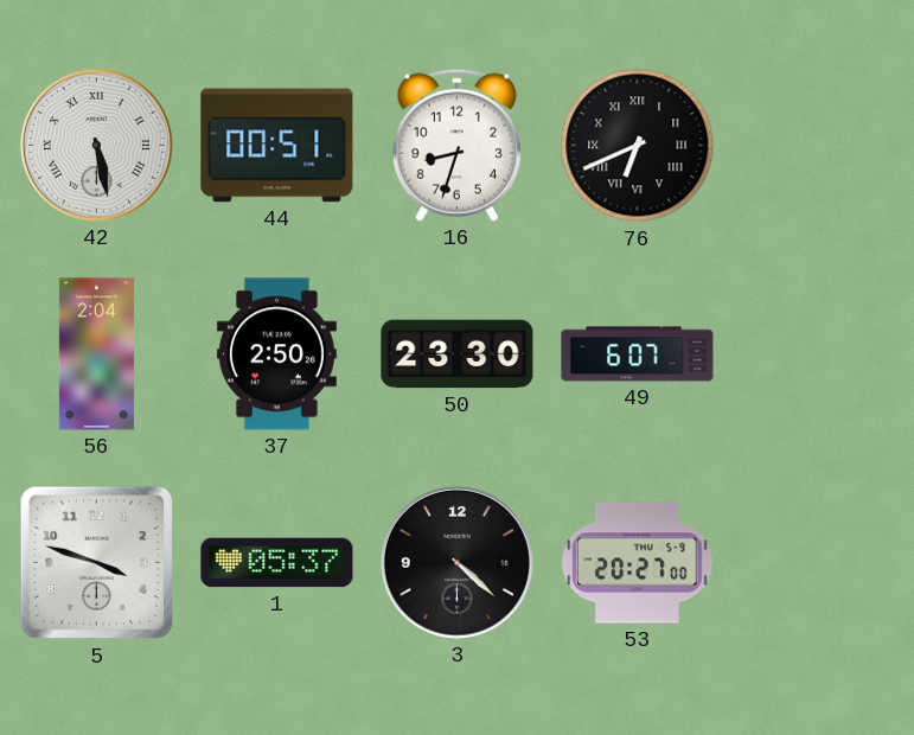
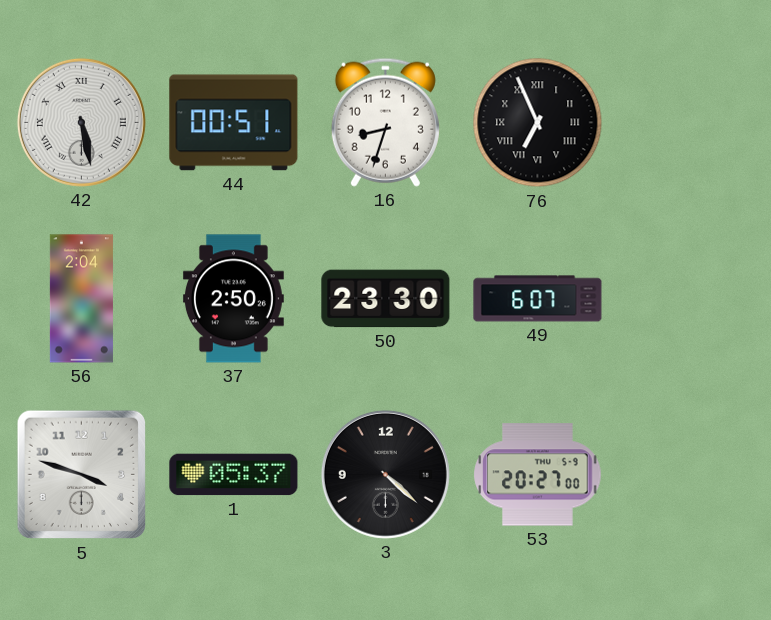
76: 6:41 -> 6:56 (538, 123)
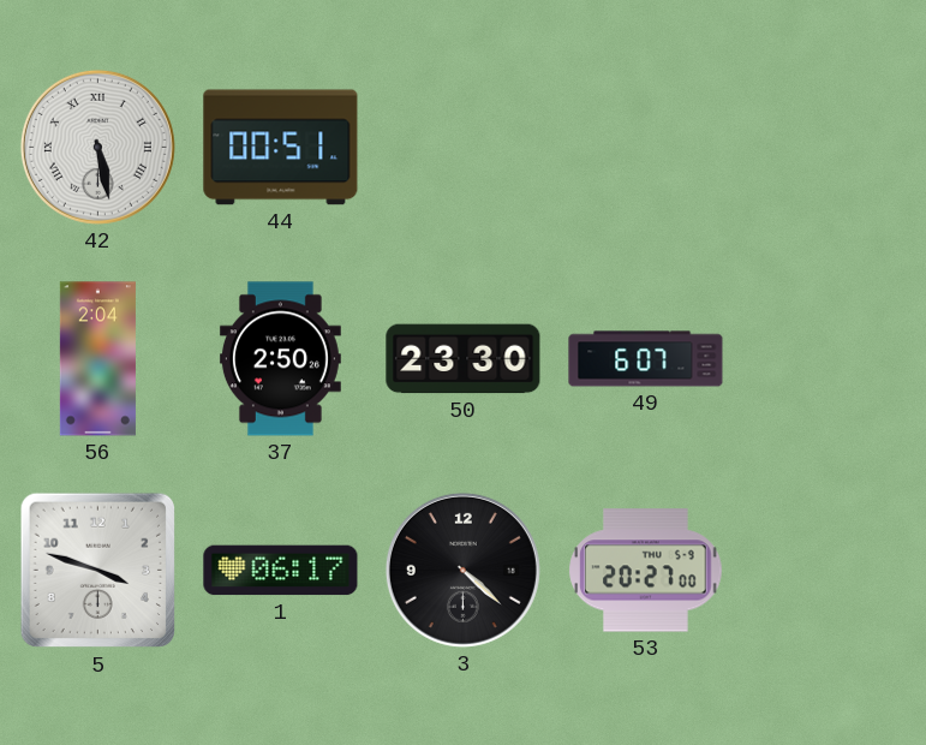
16: 8:33 -> none (385, 122)
76: 6:56 -> none (538, 123)
1: 05:37 -> 06:17 (281, 571)
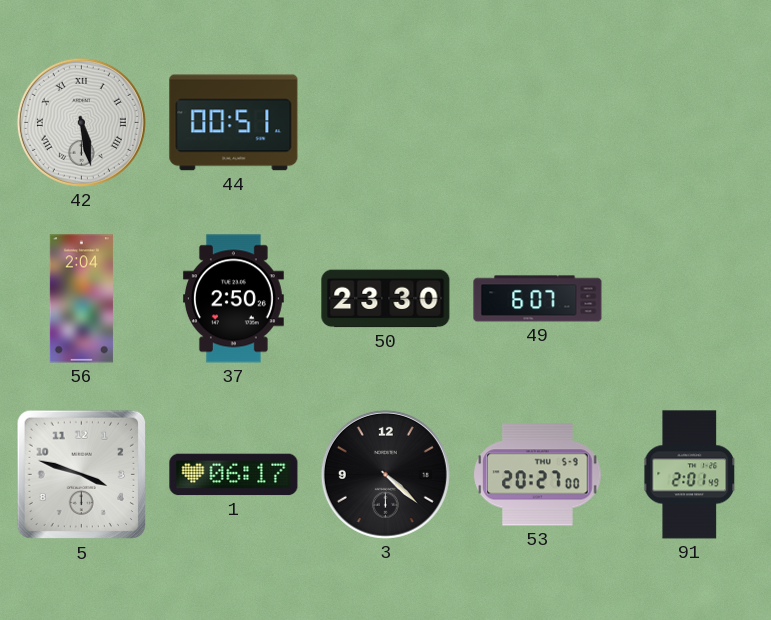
91: none -> 2:01 (690, 475)
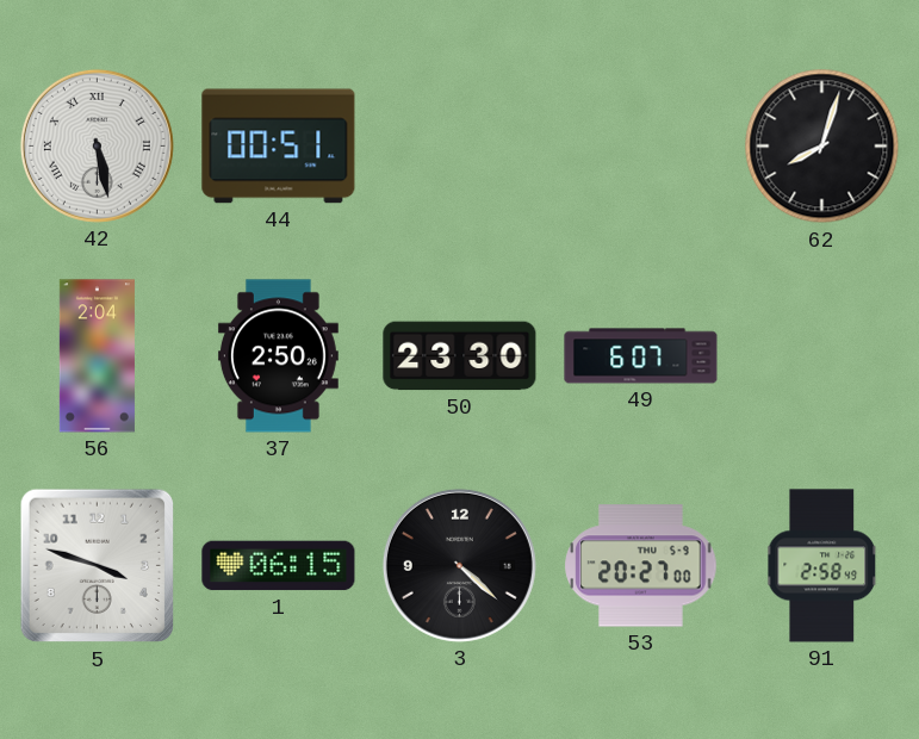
62: none -> 8:03 (822, 147)
1: 06:17 -> 06:15 (279, 566)
91: 2:01 -> 2:58 (822, 566)
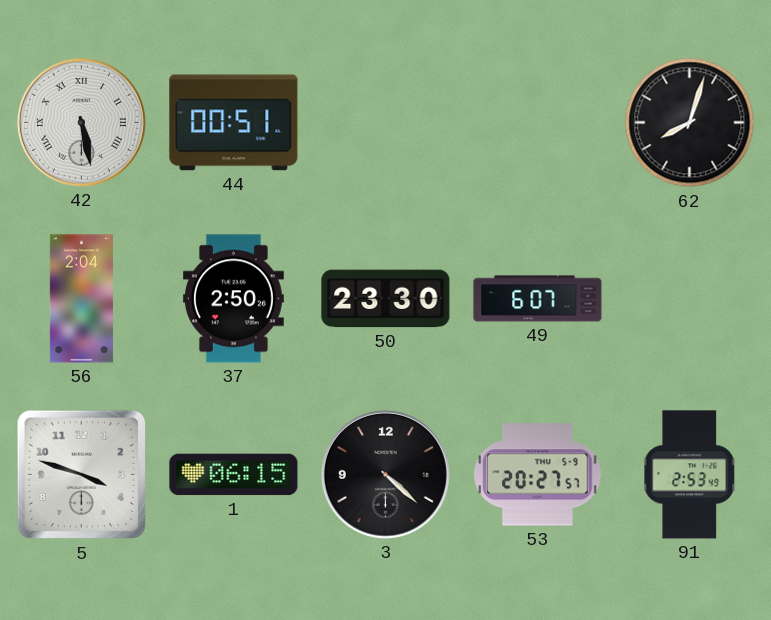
53: 20:27:00 -> 20:27:57 (538, 475)
91: 2:58 -> 2:53 (690, 475)
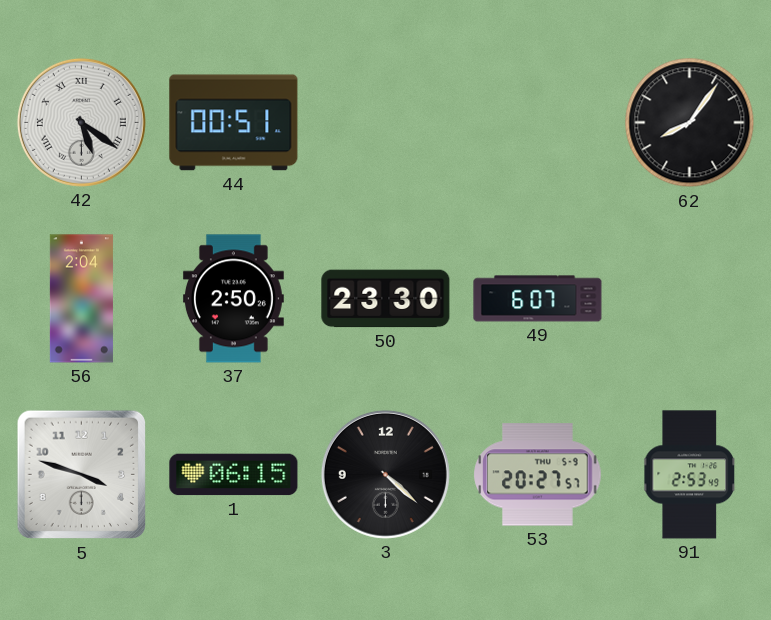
42: 5:28 -> 5:21 (81, 122)
62: 8:03 -> 8:06 (690, 123)
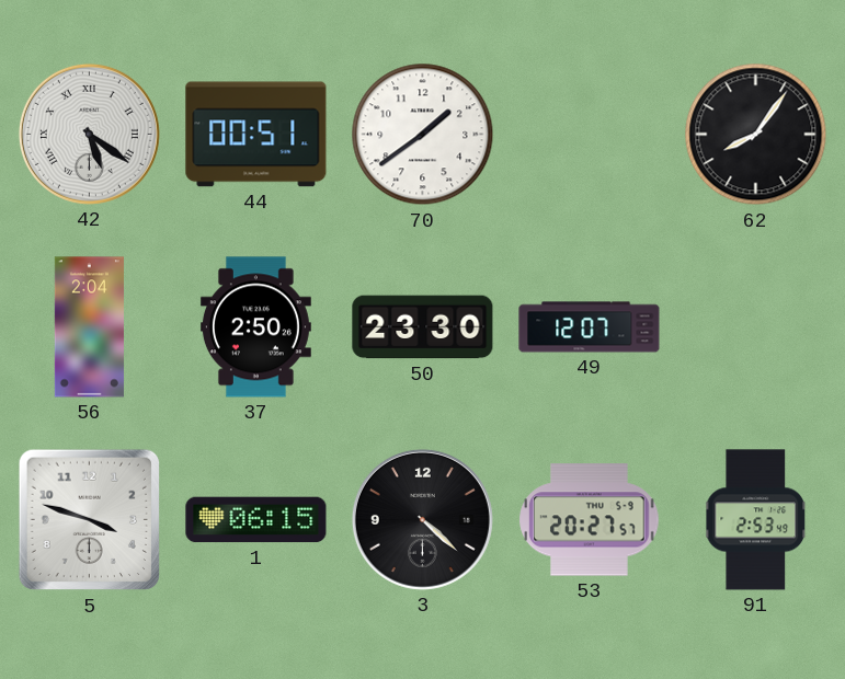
70: none -> 1:39 (423, 135)
49: 6:07 -> 12:07 (590, 327)
